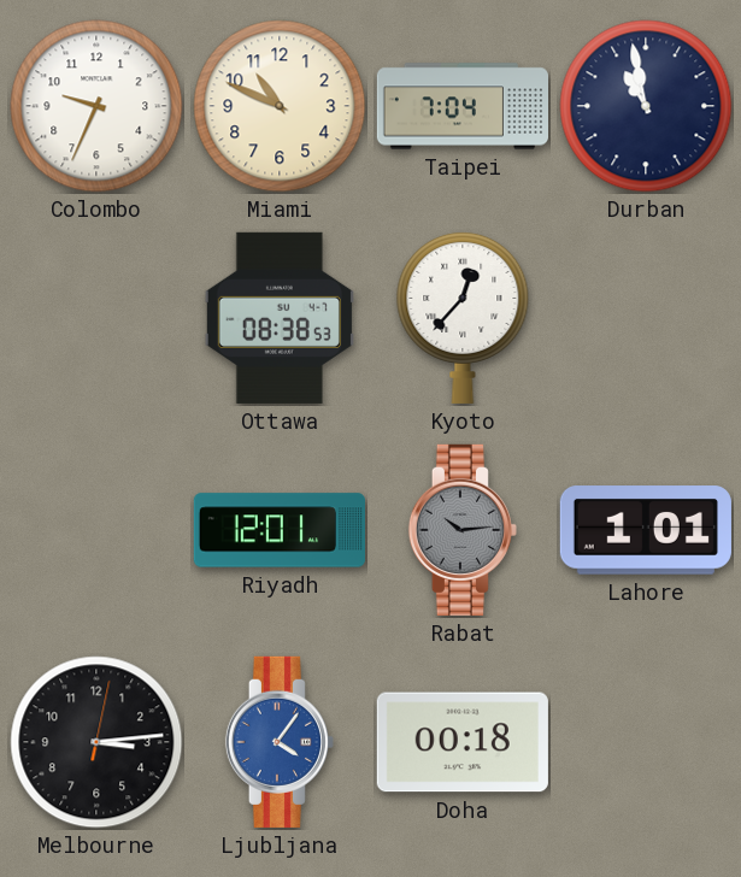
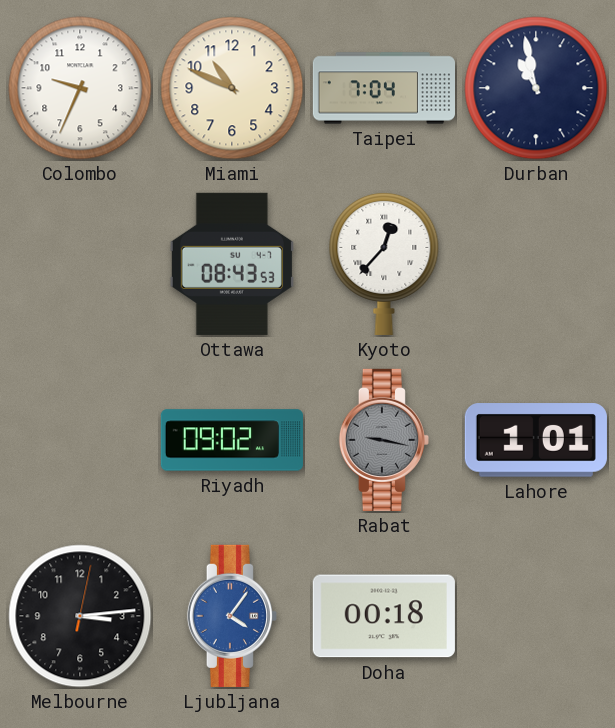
Ottawa: 08:38 -> 08:43 (232, 264)
Riyadh: 12:01 -> 09:02 (232, 440)
Rabat: 10:14 -> 9:17 (384, 440)
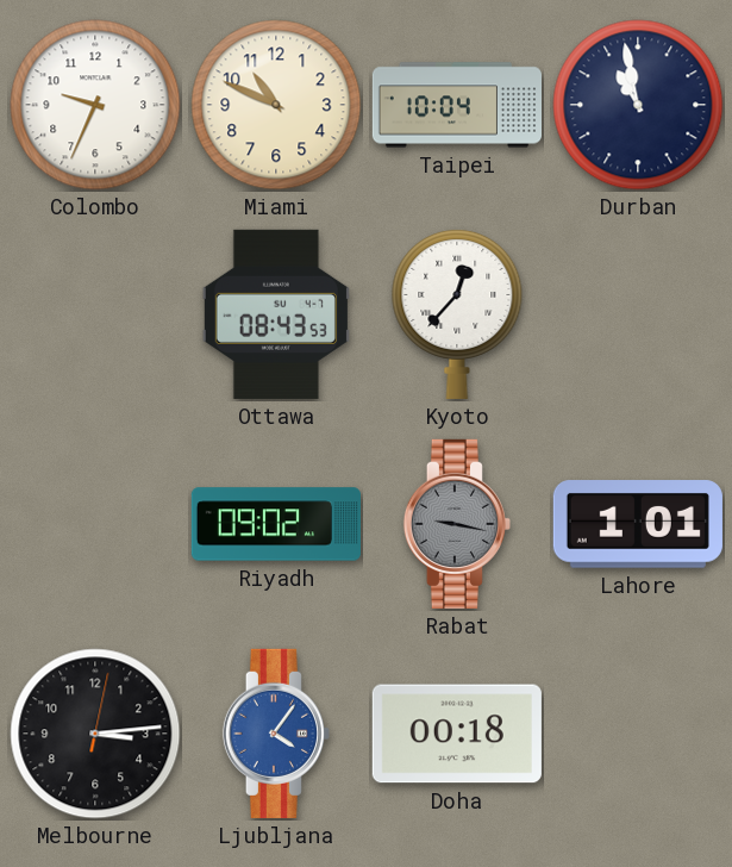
Taipei: 7:04 -> 10:04 (456, 105)
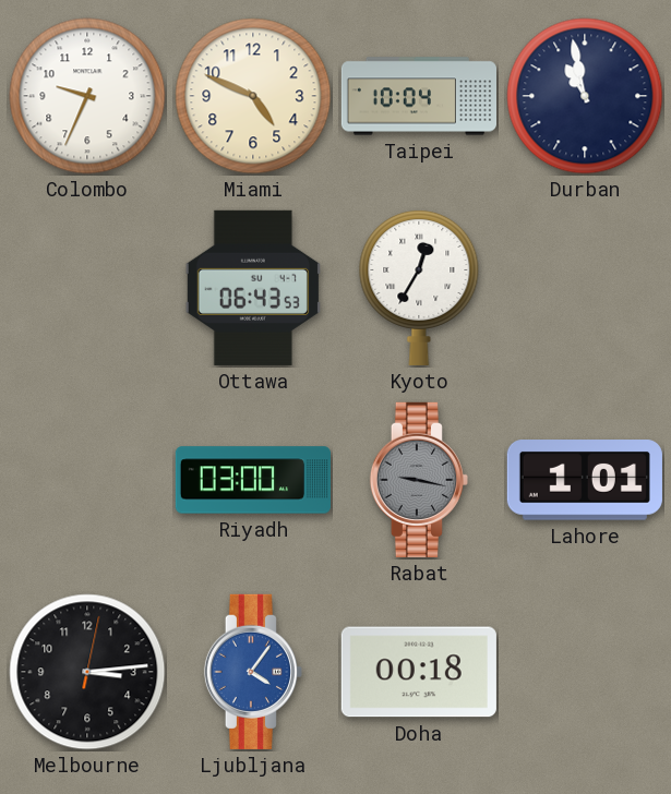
Miami: 10:49 -> 4:49 (253, 96)
Ottawa: 08:43 -> 06:43 (253, 288)
Kyoto: 12:37 -> 12:35 (419, 287)
Riyadh: 09:02 -> 03:00 (253, 480)
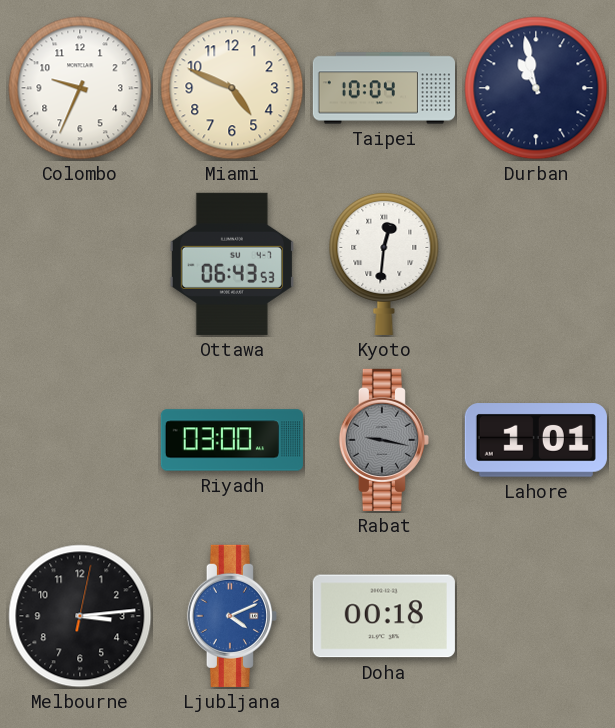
Kyoto: 12:35 -> 12:31 (384, 263)
Ljubljana: 4:06 -> 4:11 (232, 616)
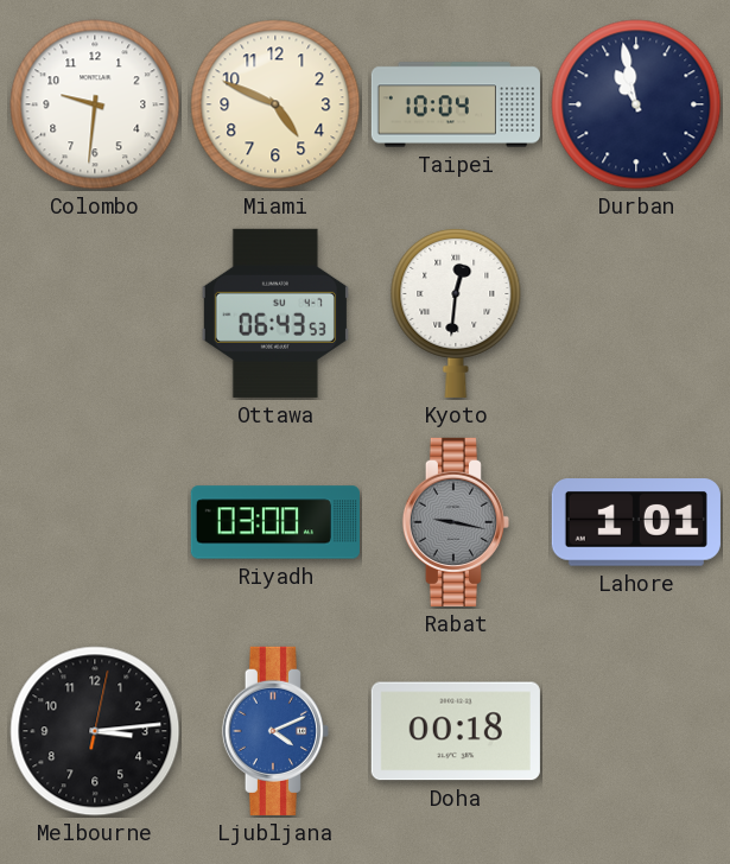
Colombo: 9:34 -> 9:31 (95, 104)
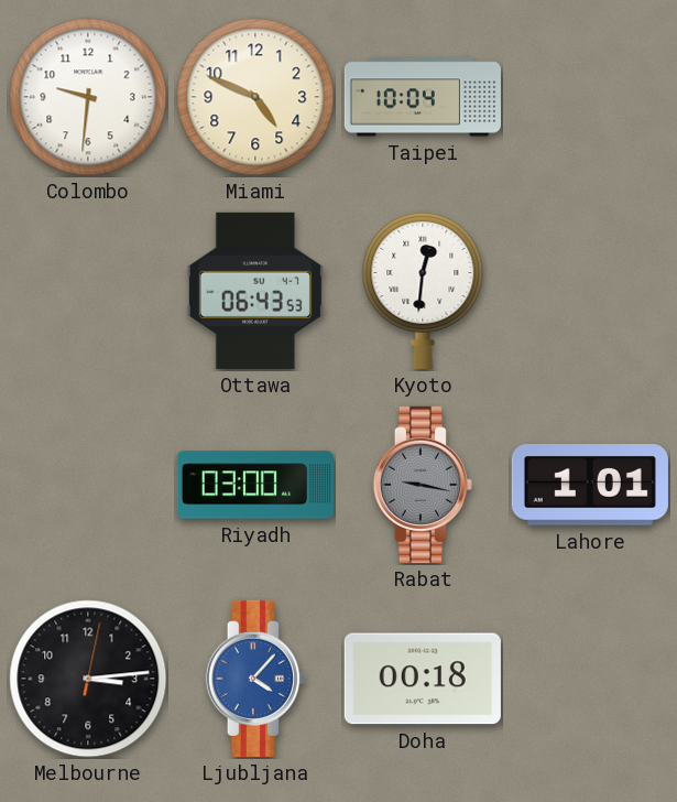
Durban: 10:58 -> none (636, 104)
Ljubljana: 4:11 -> 4:07 (255, 679)
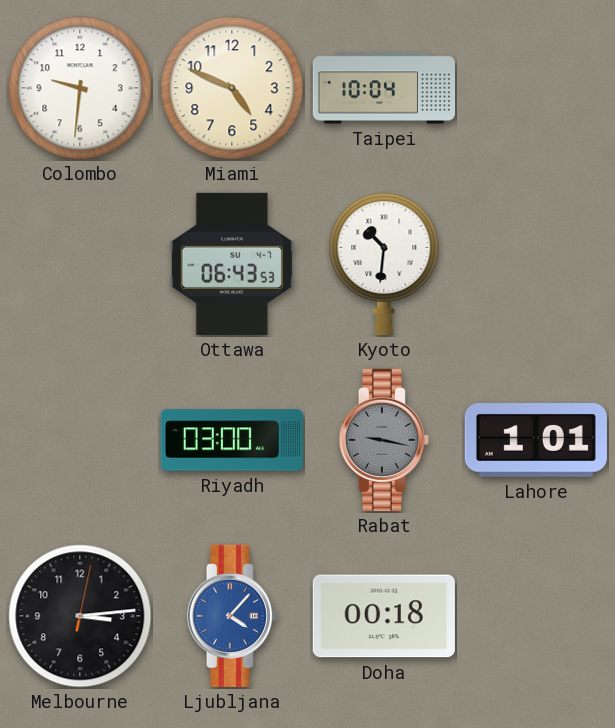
Kyoto: 12:31 -> 10:31 (384, 263)
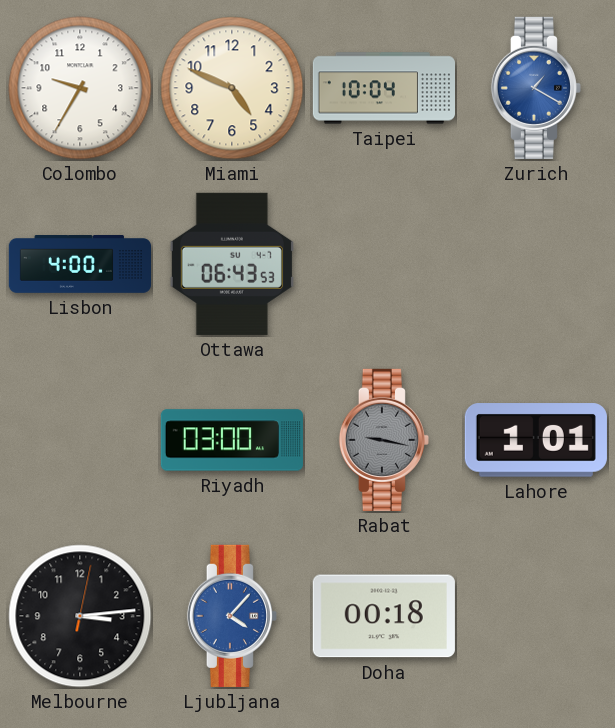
Colombo: 9:31 -> 9:35 (80, 88)
Zurich: none -> 1:20 (536, 88)
Lisbon: none -> 4:00 (79, 265)
Kyoto: 10:31 -> none (384, 263)
